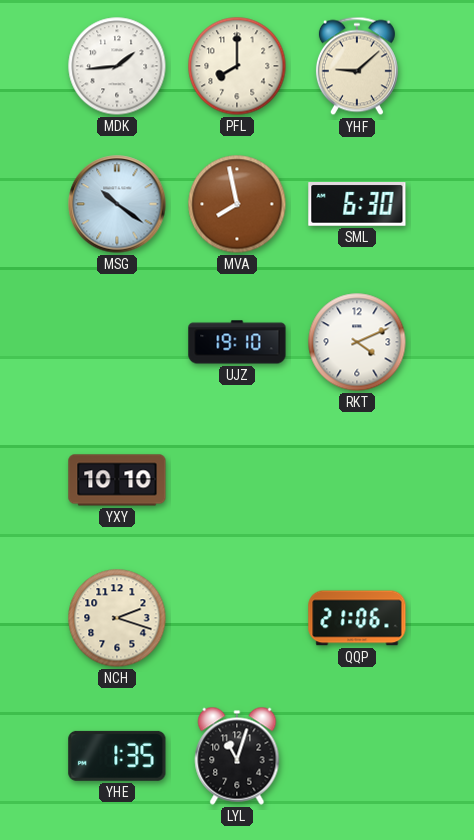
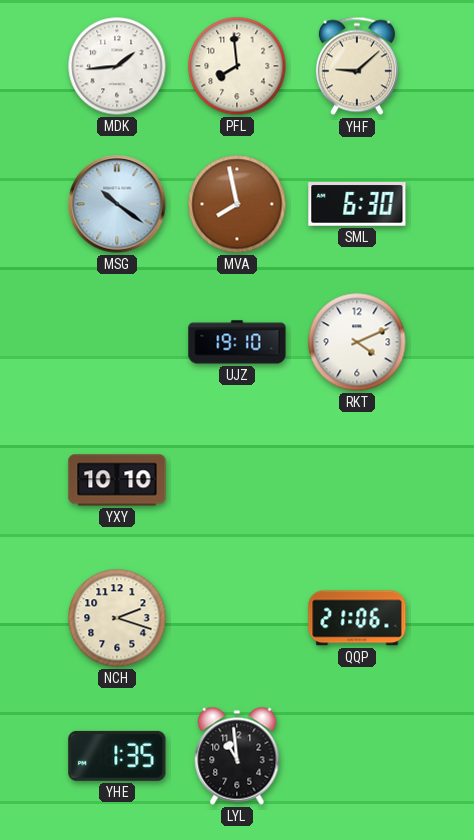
PFL: 8:00 -> 7:59 (237, 66)
LYL: 11:03 -> 10:59 (237, 756)
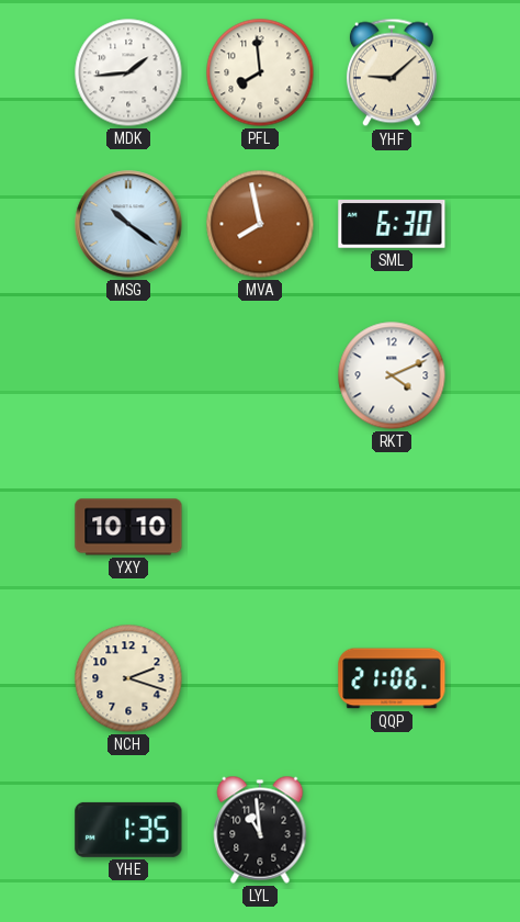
UJZ: 19:10 -> none (237, 342)
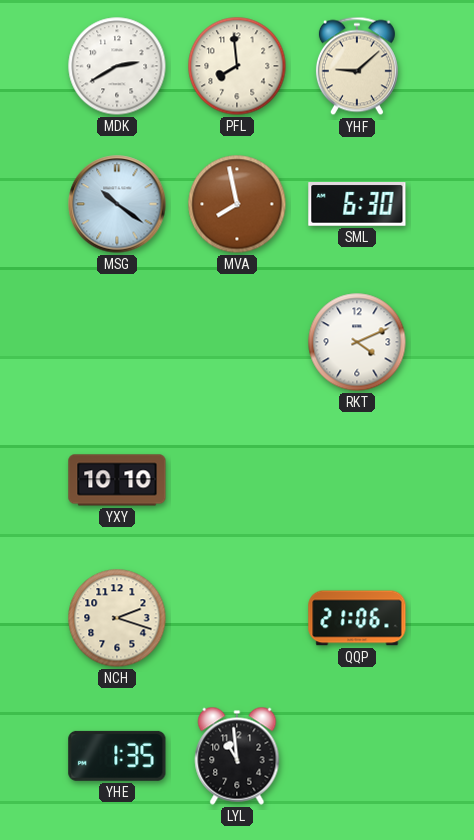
MDK: 1:44 -> 2:40 (117, 66)
